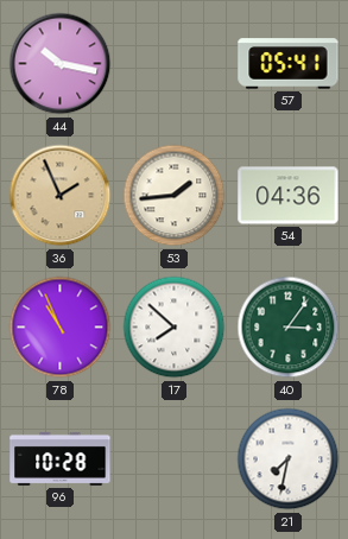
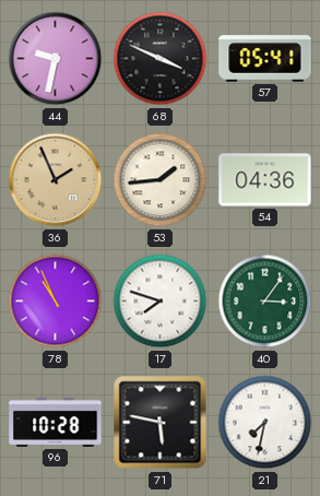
44: 10:17 -> 9:32 (56, 59)
68: none -> 3:49 (161, 59)
17: 7:52 -> 7:48 (161, 302)
71: none -> 5:47 (161, 423)
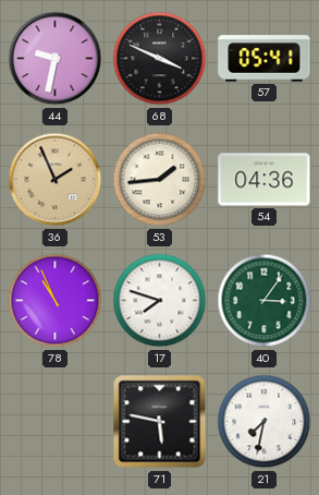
96: 10:28 -> none (56, 422)
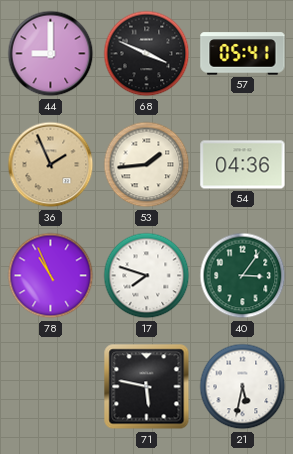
44: 9:32 -> 9:00 (51, 54)
21: 7:32 -> 5:32 (243, 387)
